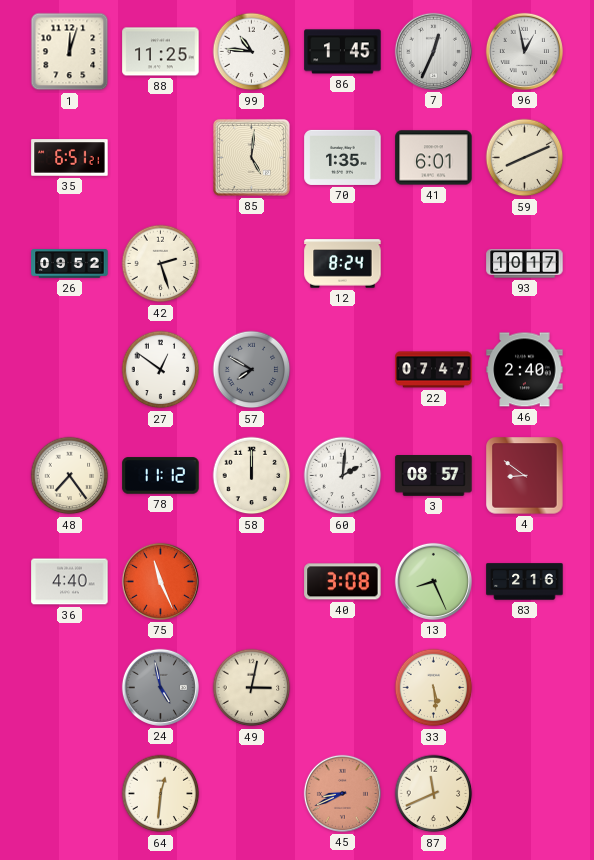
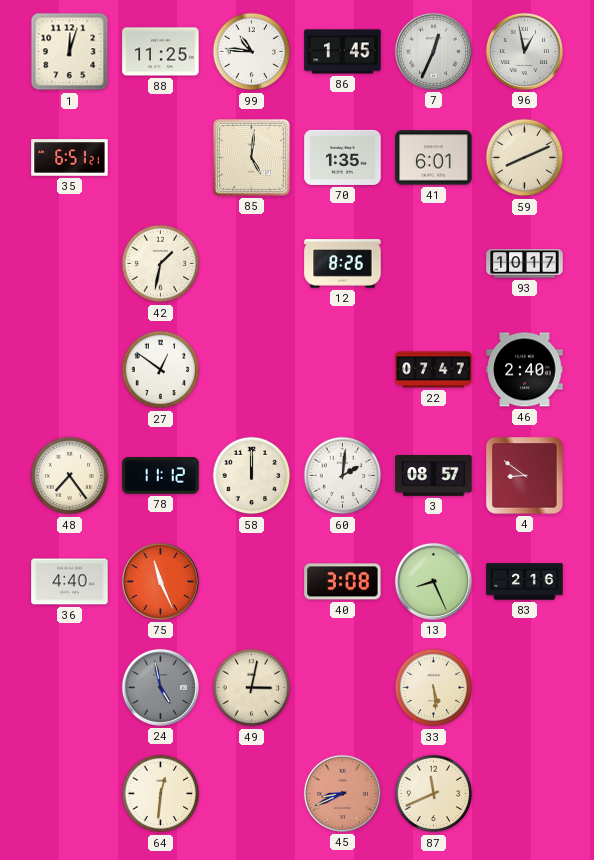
26: 09:52 -> none (70, 264)
42: 2:27 -> 1:32 (161, 264)
12: 8:24 -> 8:26 (343, 264)
57: 7:50 -> none (252, 370)
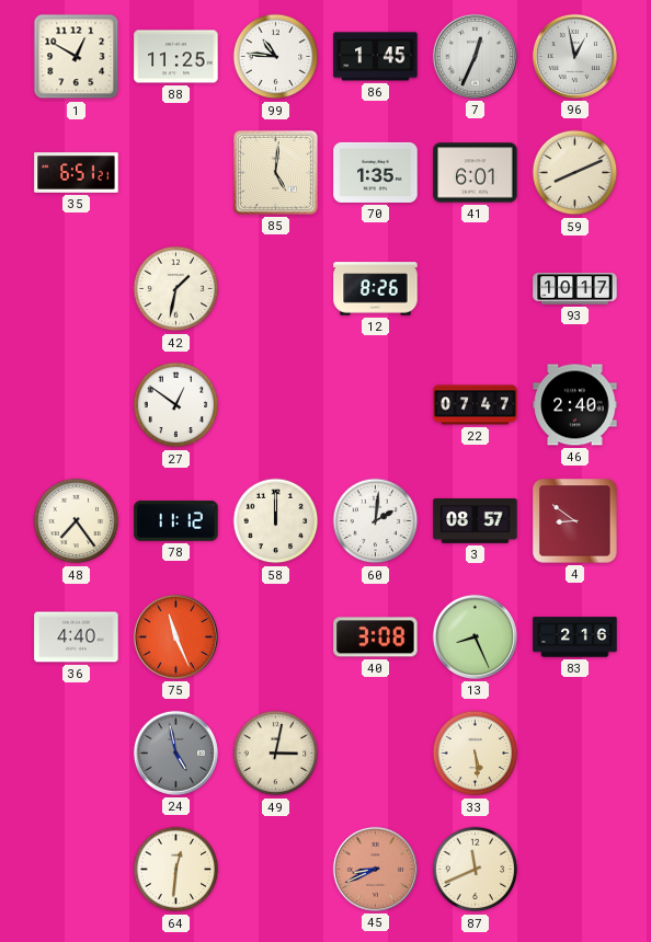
1: 12:03 -> 12:50 (77, 57)
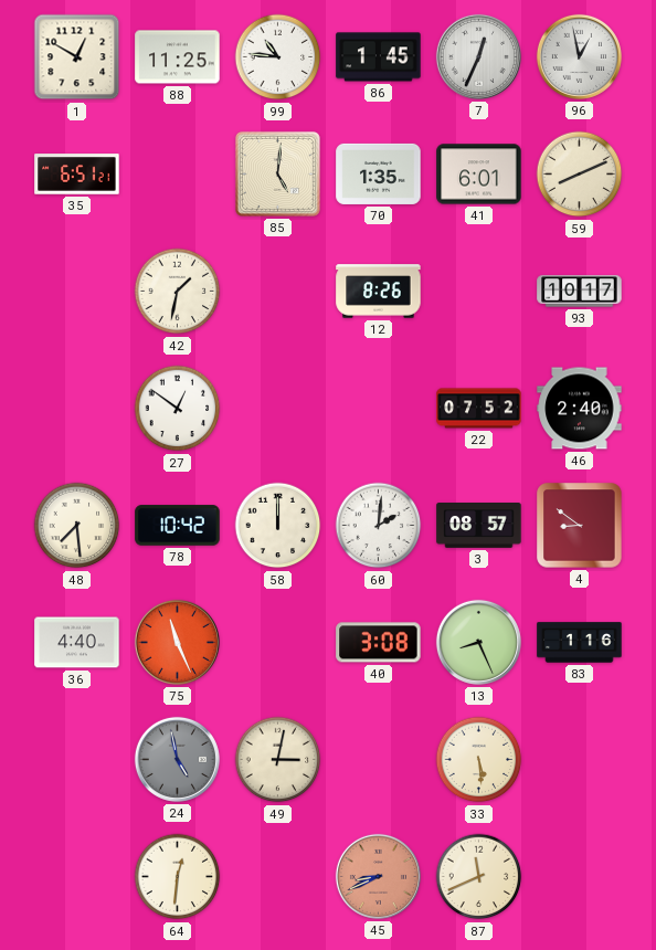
22: 07:47 -> 07:52 (479, 409)
48: 7:24 -> 7:29 (77, 526)
78: 11:12 -> 10:42 (178, 526)
83: 2:16 -> 1:16 (580, 643)
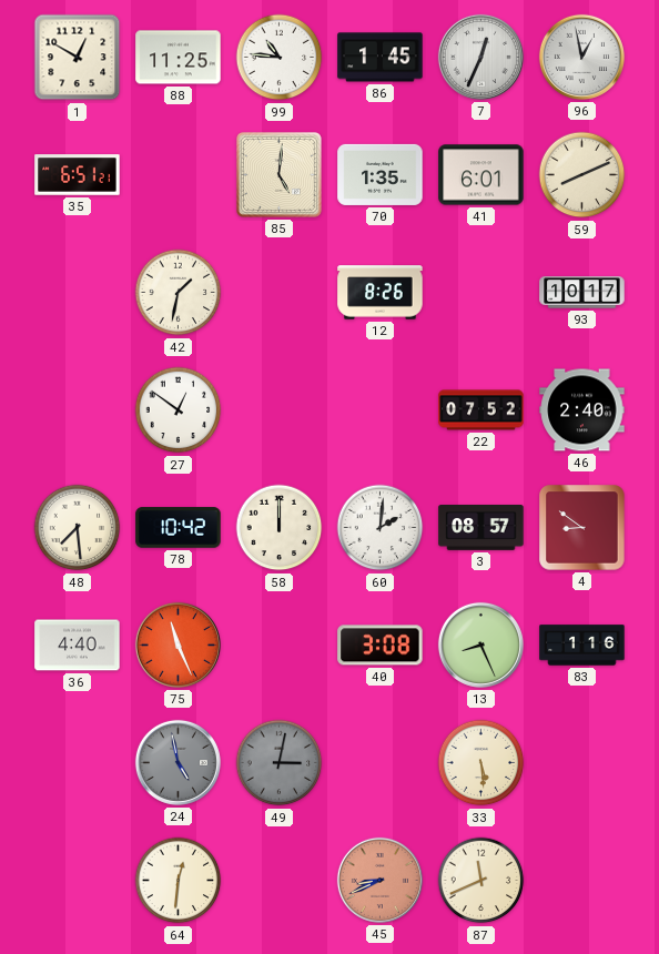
49 dial: cream -> grey (280, 763)
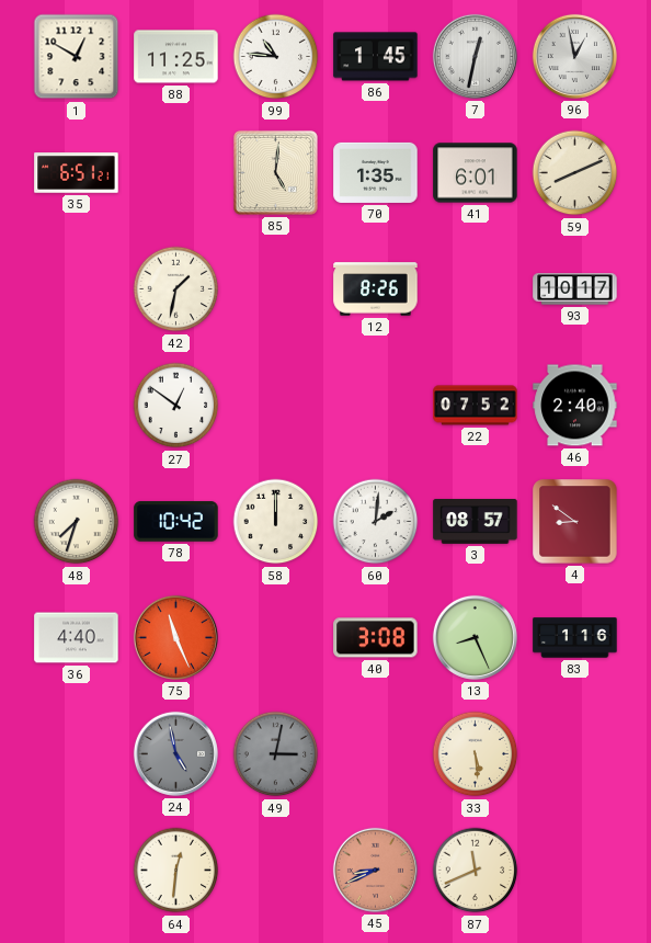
7: 12:34 -> 12:32 (475, 56)
48: 7:29 -> 7:33 (77, 522)
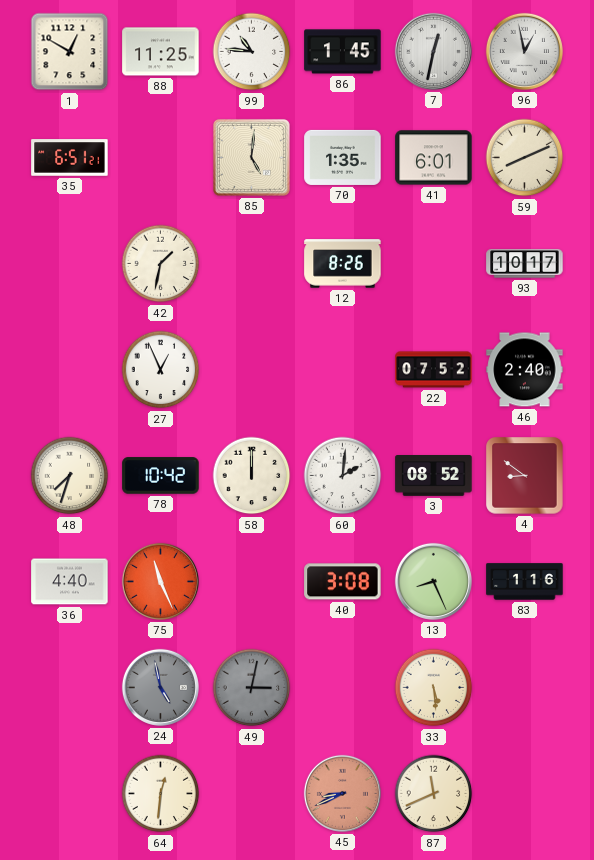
27: 12:51 -> 12:56 (161, 370)
3: 08:57 -> 08:52 (434, 476)
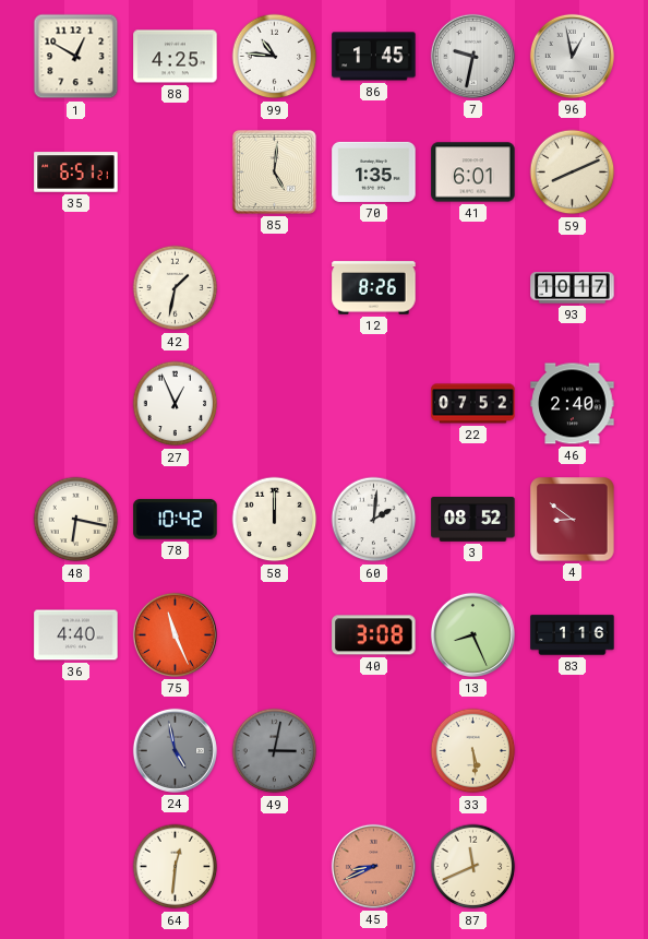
88: 11:25 -> 4:25 (176, 57)
7: 12:32 -> 9:32 (472, 56)
48: 7:33 -> 6:17 (76, 520)
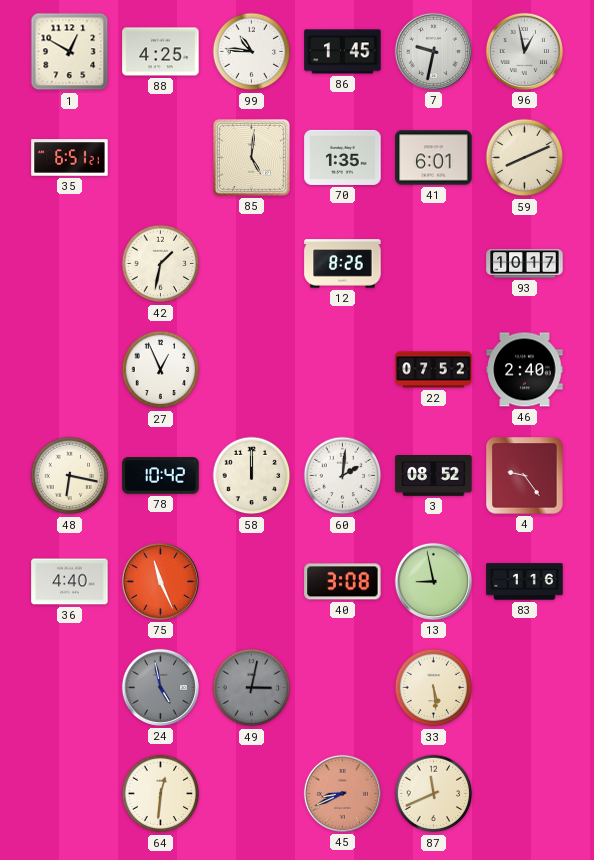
4: 8:51 -> 9:24 (525, 476)
13: 8:26 -> 8:58 (433, 581)
